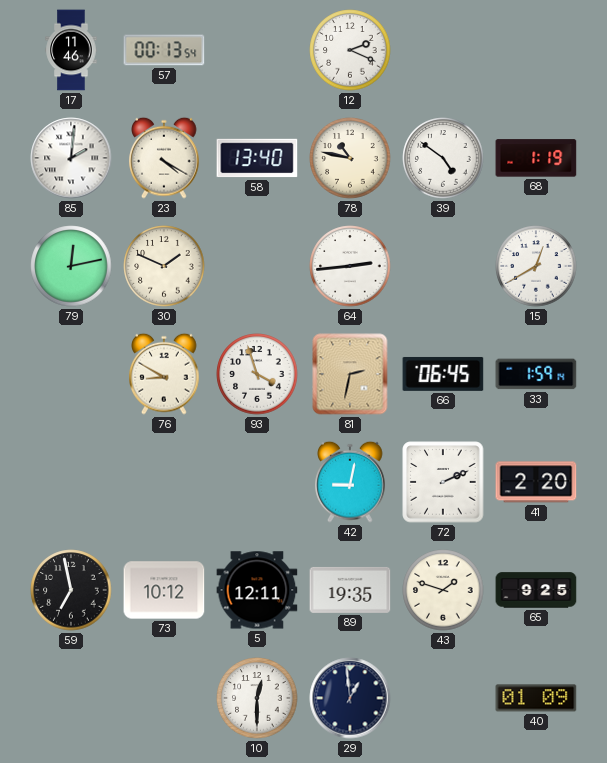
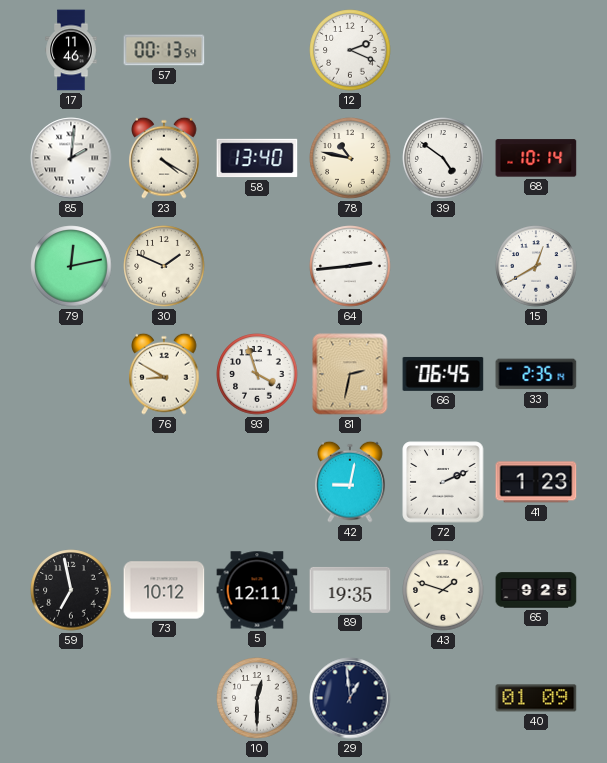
68: 1:19 -> 10:14 (536, 158)
33: 1:59 -> 2:35 (536, 374)
41: 2:20 -> 1:23 (536, 482)
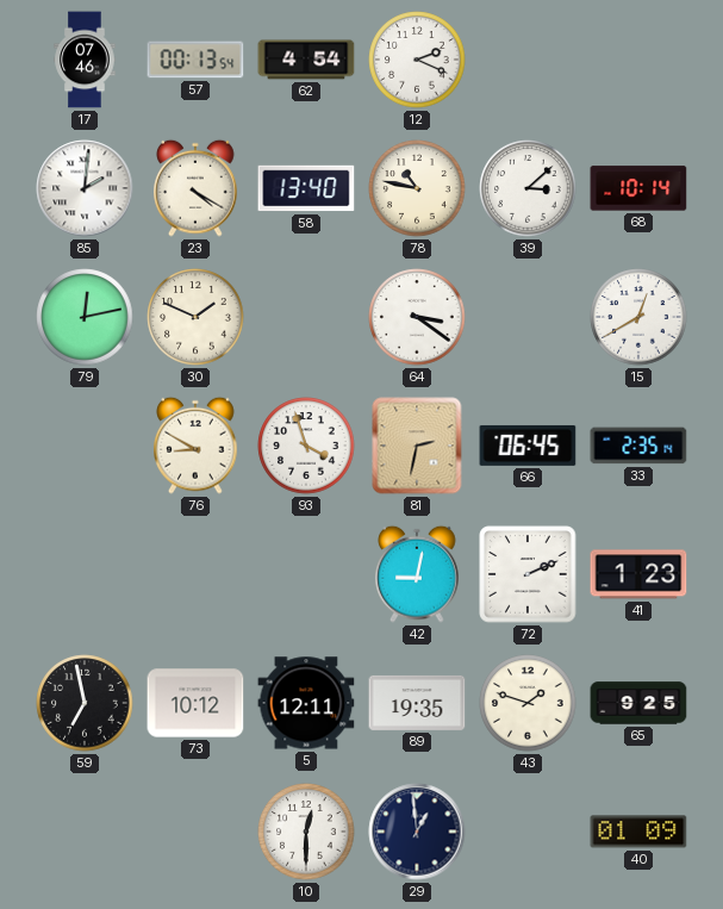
17: 11:46 -> 07:46 (85, 60)
62: none -> 4:54 (306, 60)
39: 4:51 -> 3:08 (528, 188)
64: 2:44 -> 3:21 (417, 317)
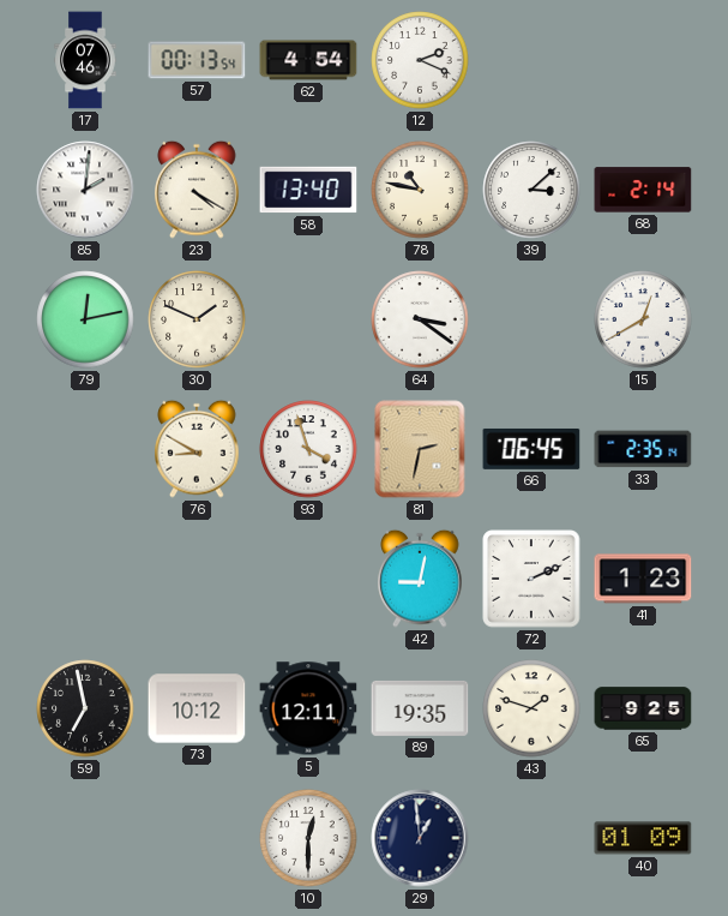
68: 10:14 -> 2:14 (643, 190)
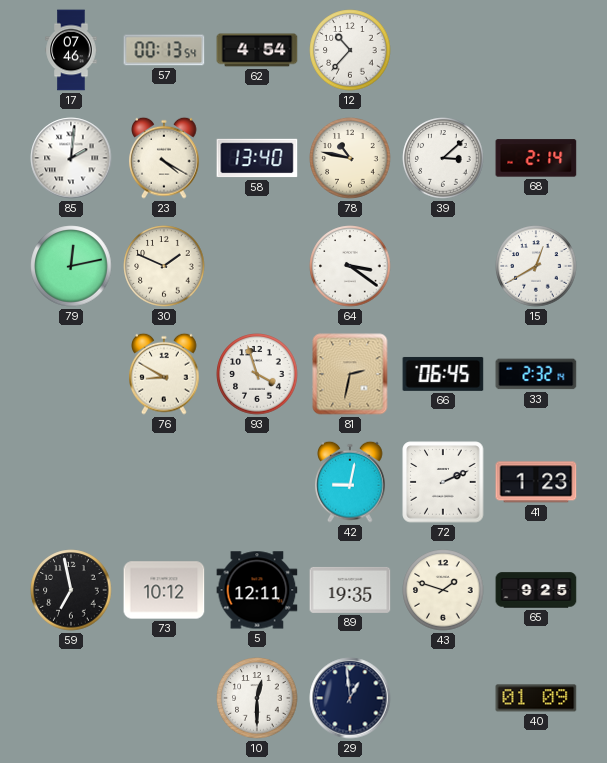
12: 2:19 -> 10:37 (350, 50)
33: 2:35 -> 2:32 (536, 374)
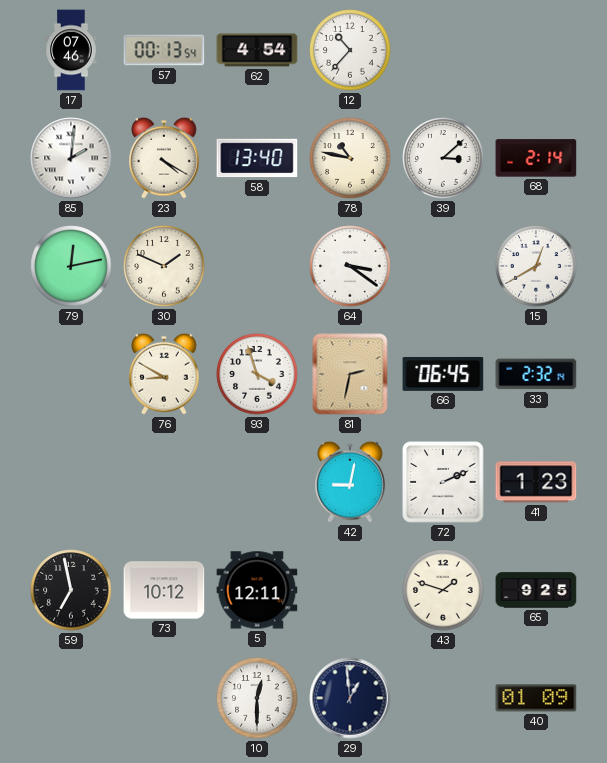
89: 19:35 -> none (350, 590)
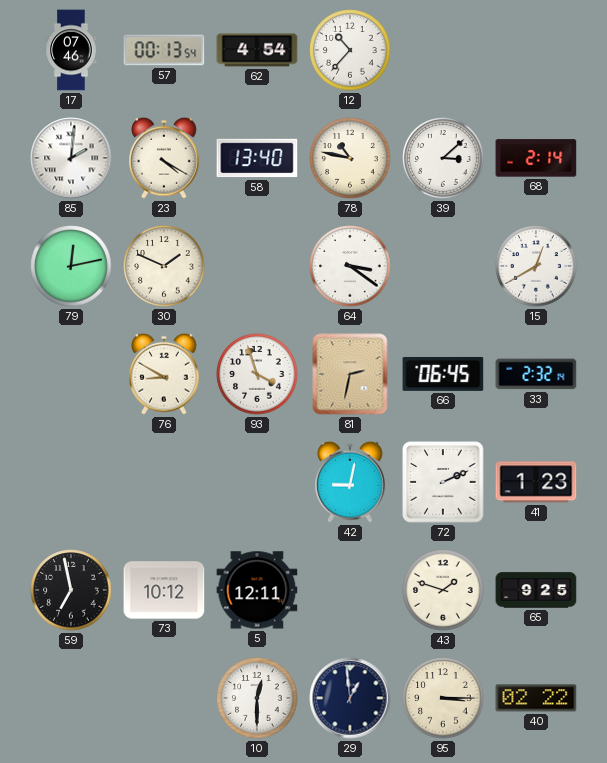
95: none -> 3:15 (443, 698)
40: 01:09 -> 02:22 (536, 698)
